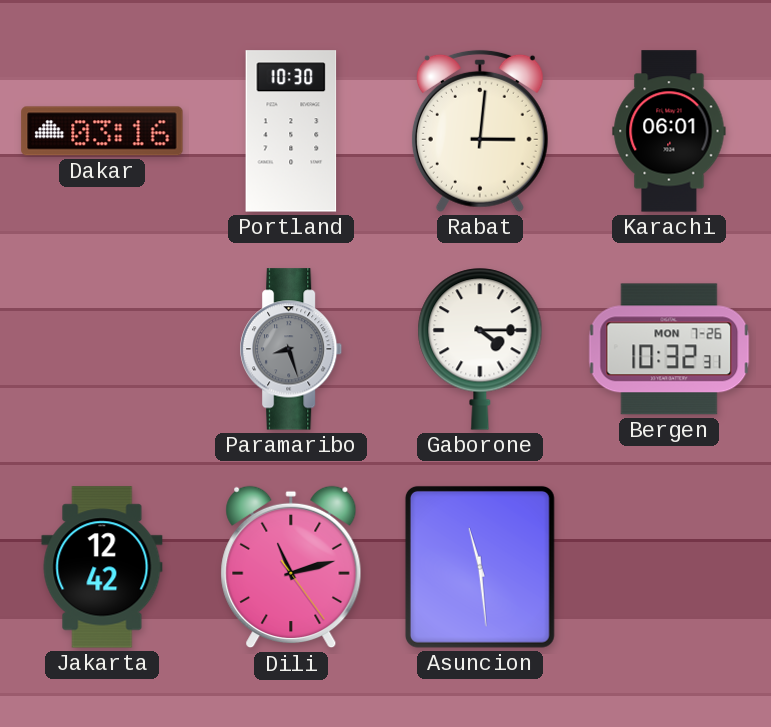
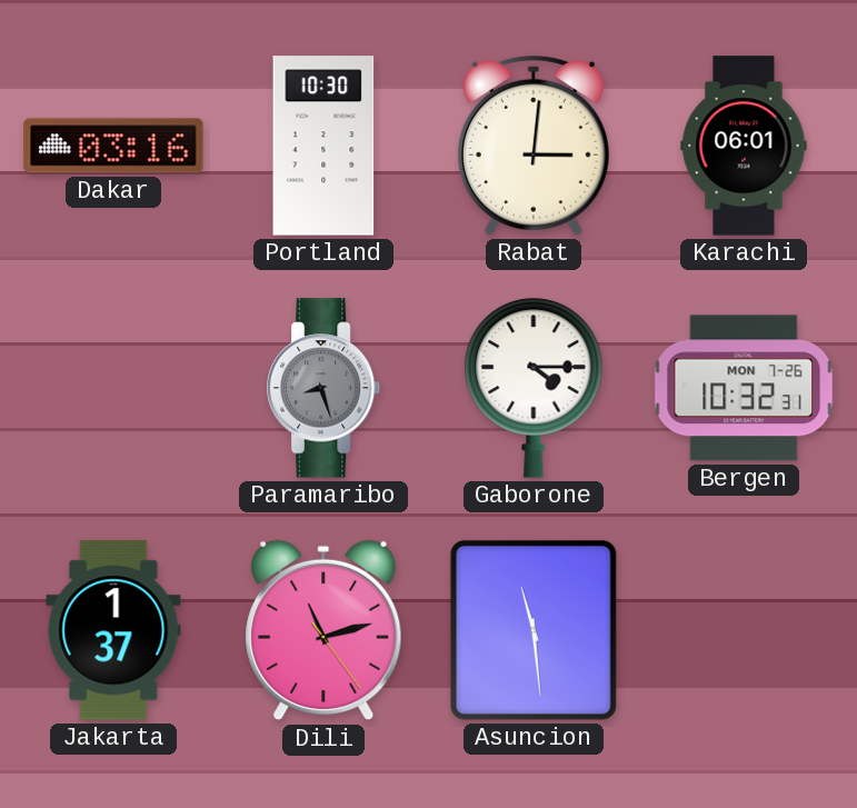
Jakarta: 12:42 -> 1:37 (113, 630)
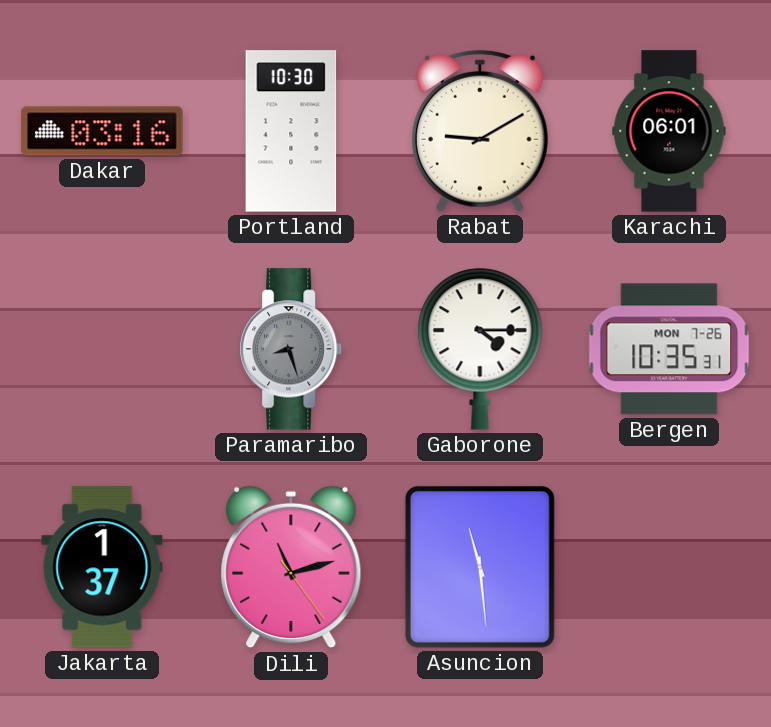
Rabat: 3:01 -> 9:10 (480, 131)
Bergen: 10:32 -> 10:35 (669, 349)
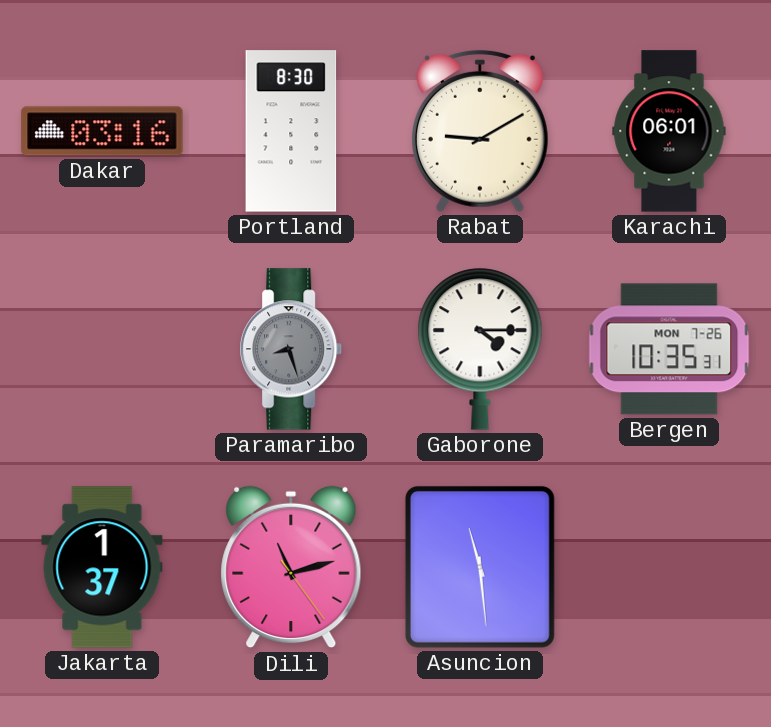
Portland: 10:30 -> 8:30 (291, 131)
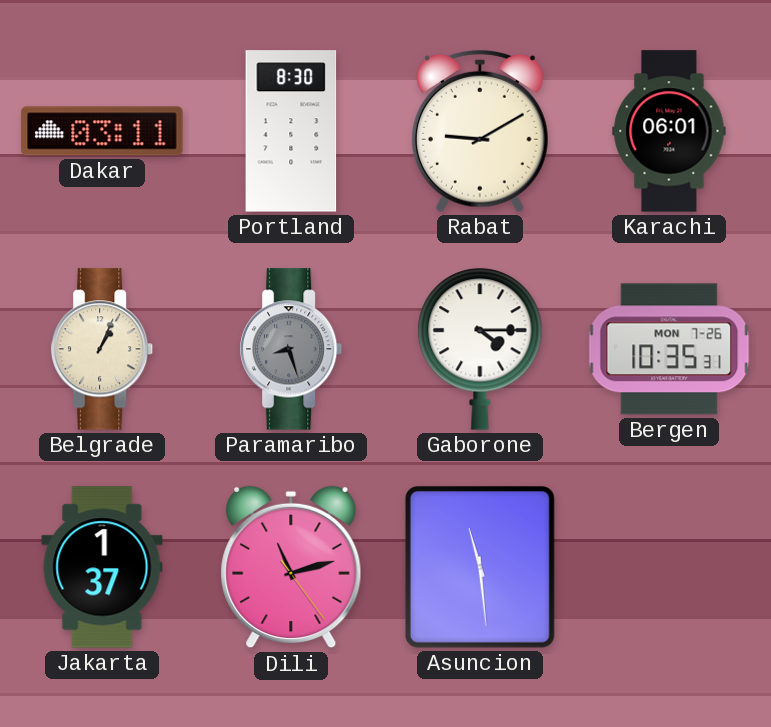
Dakar: 03:16 -> 03:11 (102, 131)
Belgrade: none -> 1:04 (103, 349)
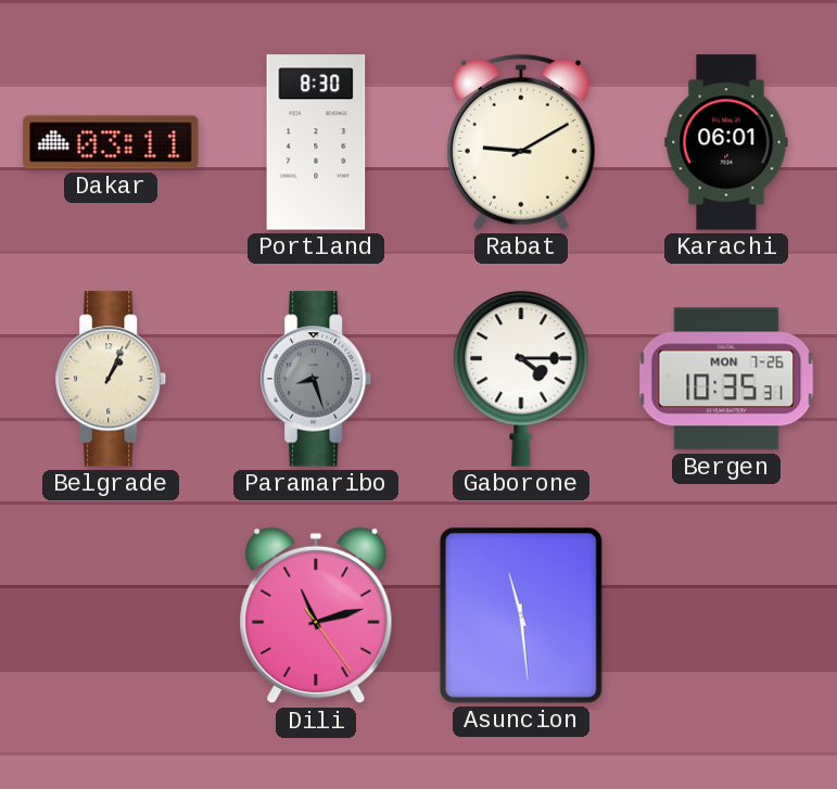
Jakarta: 1:37 -> none (102, 567)
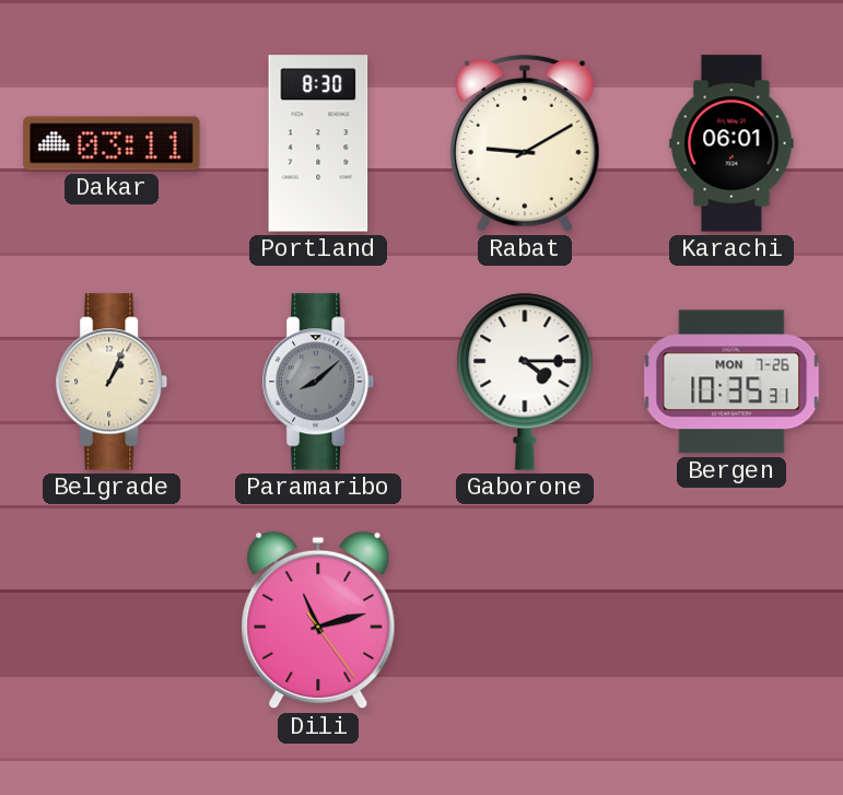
Paramaribo: 8:27 -> 8:08 (319, 382)
Asuncion: 11:29 -> none (521, 615)
